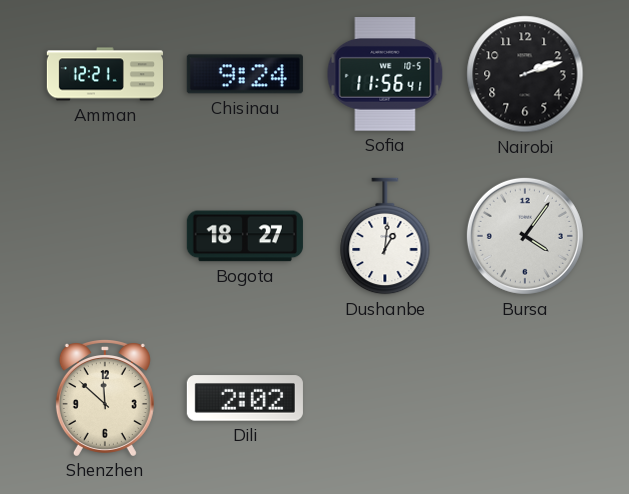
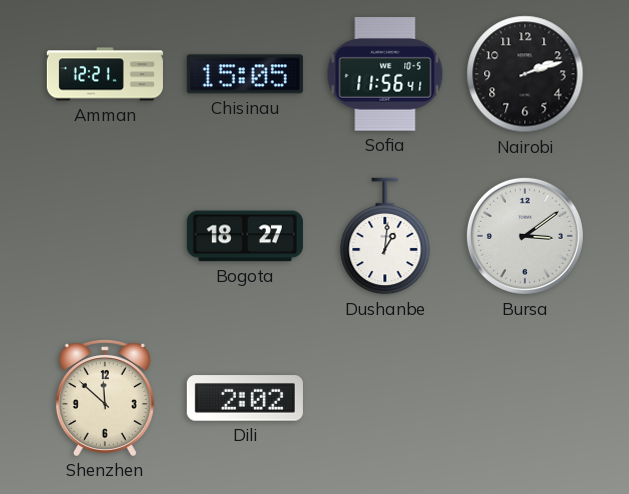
Chisinau: 9:24 -> 15:05 (245, 74)
Bursa: 4:06 -> 3:09 (525, 236)
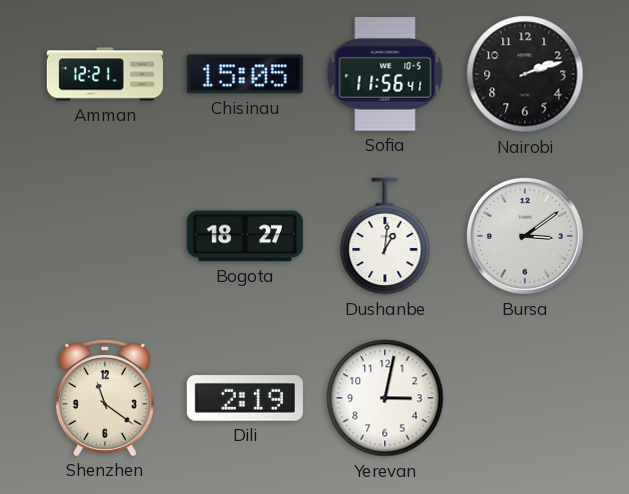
Shenzhen: 11:52 -> 11:21 (105, 398)
Dili: 2:02 -> 2:19 (245, 398)
Yerevan: none -> 3:02 (385, 398)
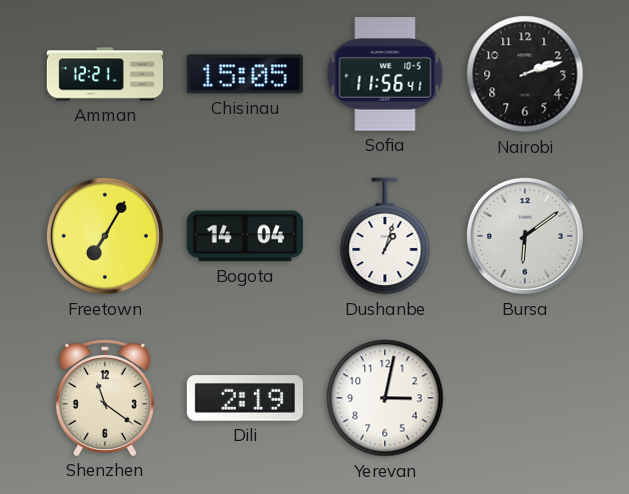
Freetown: none -> 7:05 (105, 236)
Bogota: 18:27 -> 14:04 (245, 236)
Dushanbe: 1:01 -> 1:03 (385, 236)
Bursa: 3:09 -> 6:09 (525, 236)
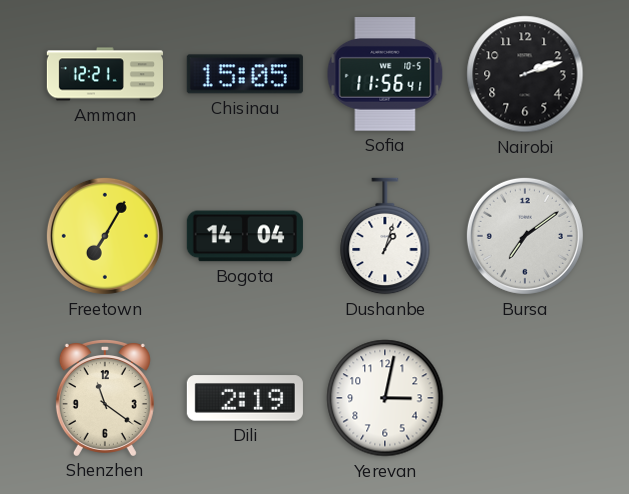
Bursa: 6:09 -> 7:09 (525, 236)
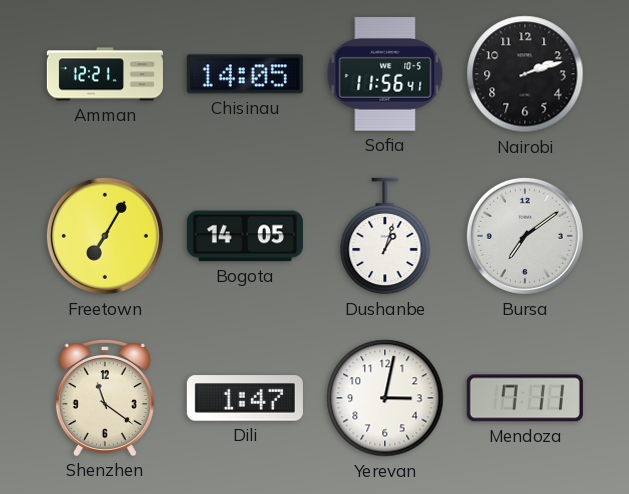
Chisinau: 15:05 -> 14:05 (245, 74)
Bogota: 14:04 -> 14:05 (245, 236)
Dili: 2:19 -> 1:47 (245, 398)
Mendoza: none -> 7:11 (525, 398)
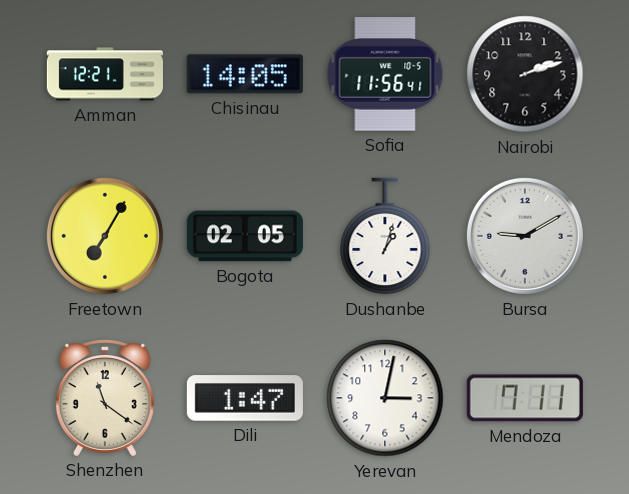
Bogota: 14:05 -> 02:05 (245, 236)
Bursa: 7:09 -> 9:10 (525, 236)
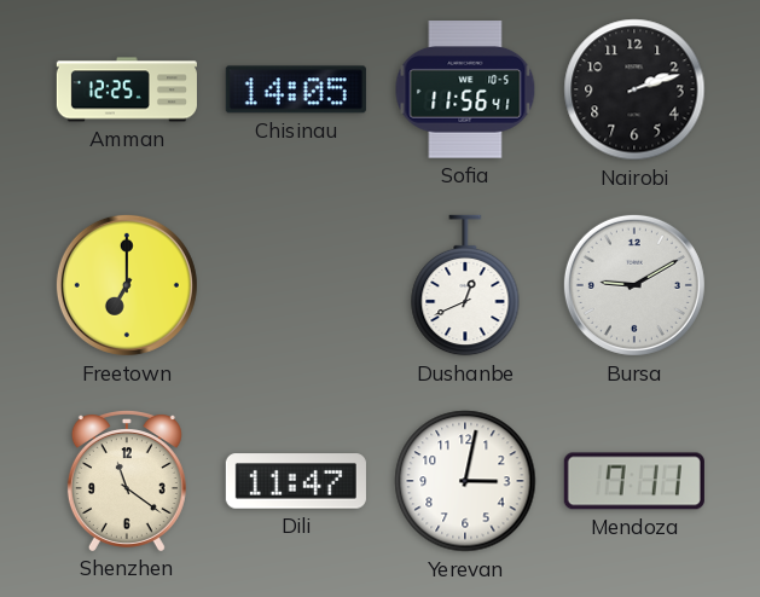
Amman: 12:21 -> 12:25 (127, 89)
Freetown: 7:05 -> 7:00 (127, 285)
Bogota: 02:05 -> none (245, 236)
Dushanbe: 1:03 -> 12:41 (465, 285)
Dili: 1:47 -> 11:47 (296, 481)
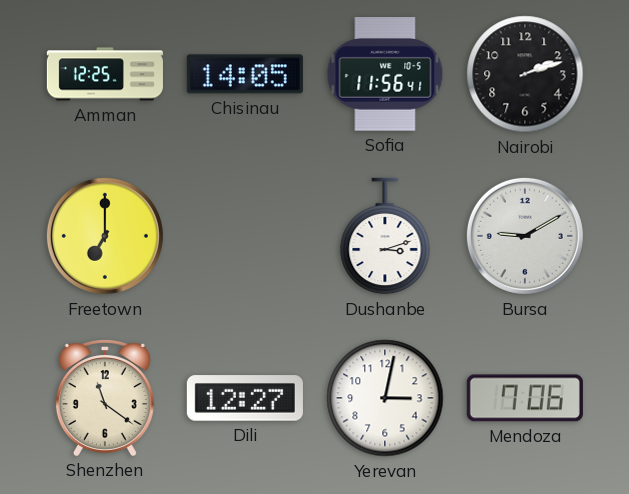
Dushanbe: 12:41 -> 3:12 (385, 236)
Dili: 11:47 -> 12:27 (245, 398)
Mendoza: 7:11 -> 7:06 (525, 398)
